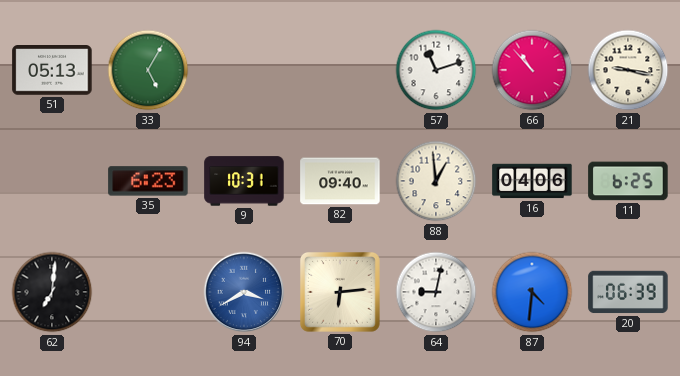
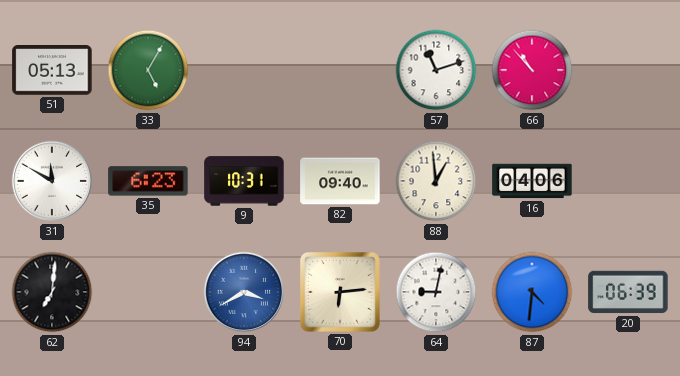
21: 9:17 -> none (628, 70)
31: none -> 11:50 (52, 181)
11: 6:25 -> none (628, 181)
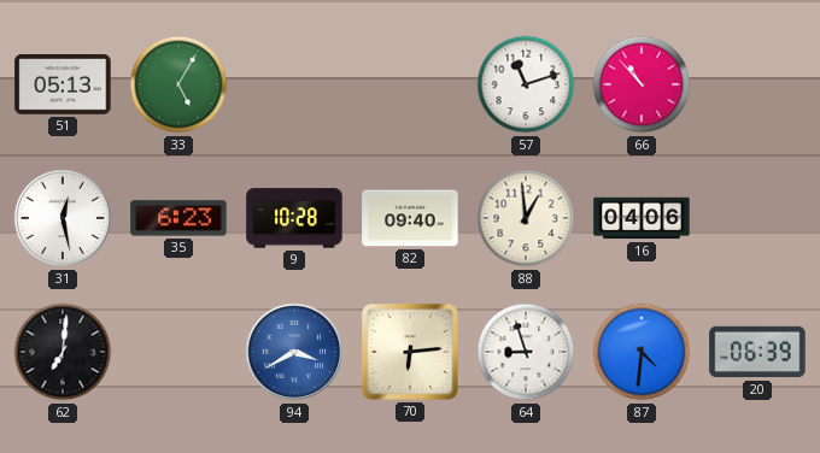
31: 11:50 -> 12:28 (63, 218)
9: 10:31 -> 10:28 (294, 218)
64: 9:02 -> 8:57 (526, 352)
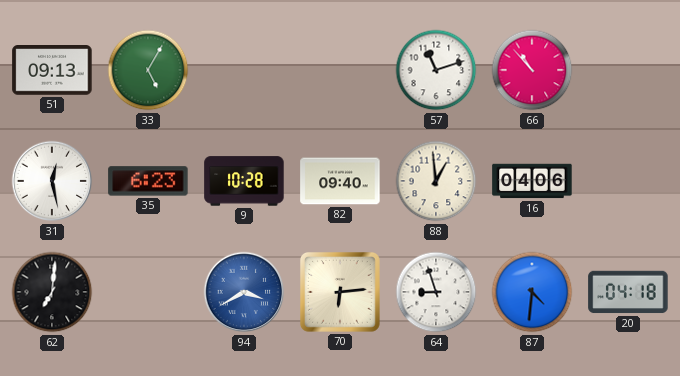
51: 05:13 -> 09:13 (52, 70)
20: 06:39 -> 04:18 (628, 292)
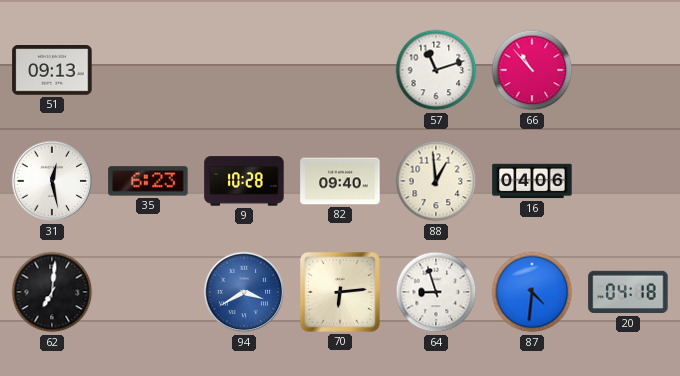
33: 5:05 -> none (148, 70)
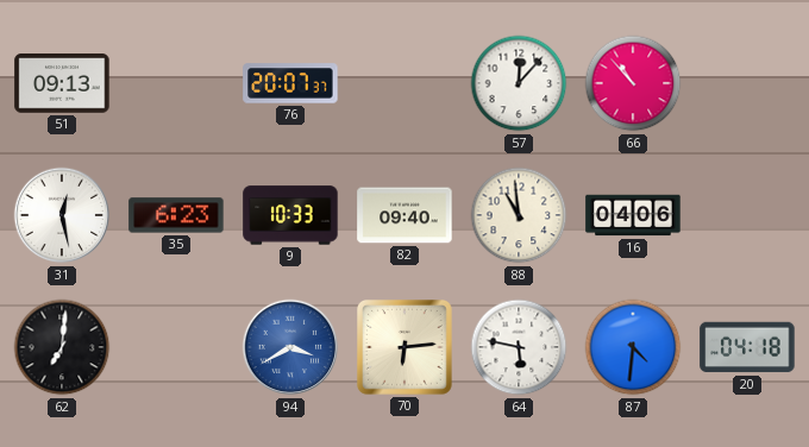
76: none -> 20:07 (290, 83)
57: 11:12 -> 12:07 (519, 83)
9: 10:28 -> 10:33 (290, 215)
88: 12:59 -> 10:59 (519, 215)
64: 8:57 -> 5:47 (519, 347)
